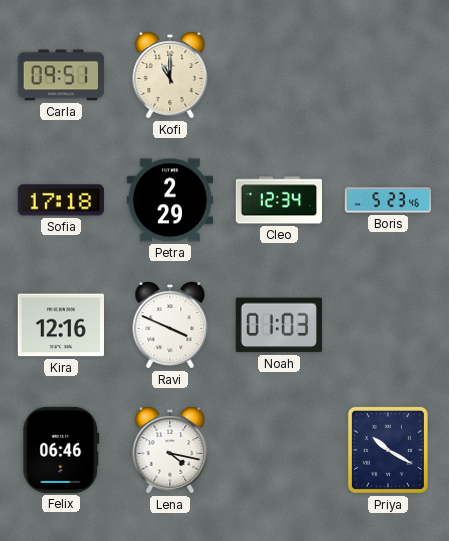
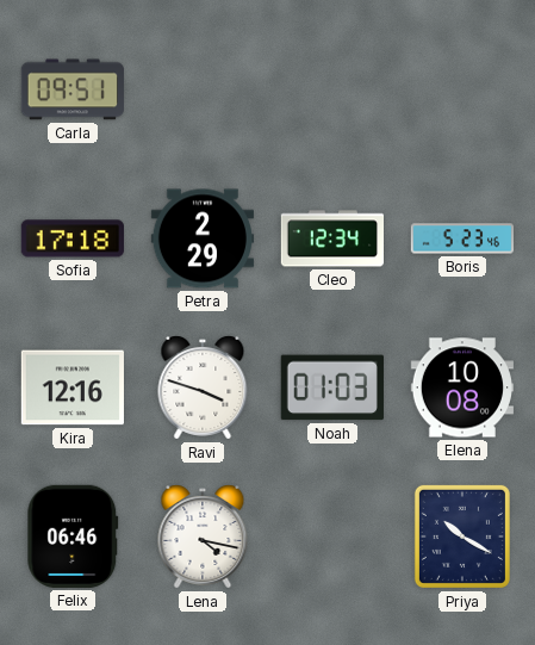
Kofi: 11:00 -> none (170, 75)
Ravi: 3:49 -> 3:48 (203, 387)
Elena: none -> 10:08 (461, 387)
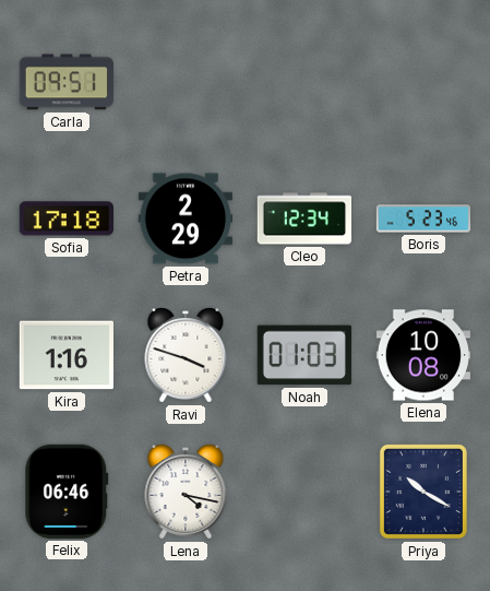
Kira: 12:16 -> 1:16 (65, 355)
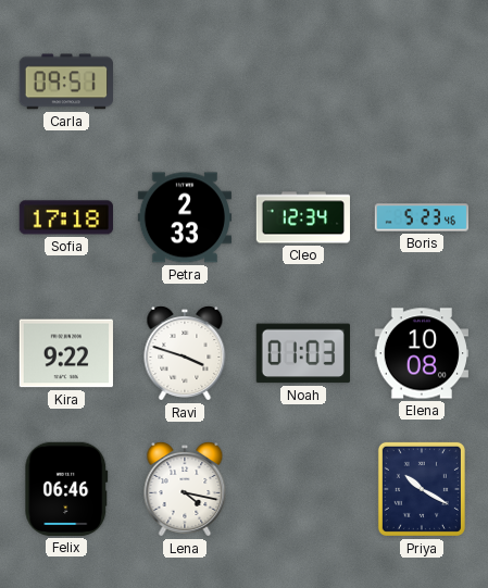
Petra: 2:29 -> 2:33 (184, 217)
Kira: 1:16 -> 9:22 (65, 353)
